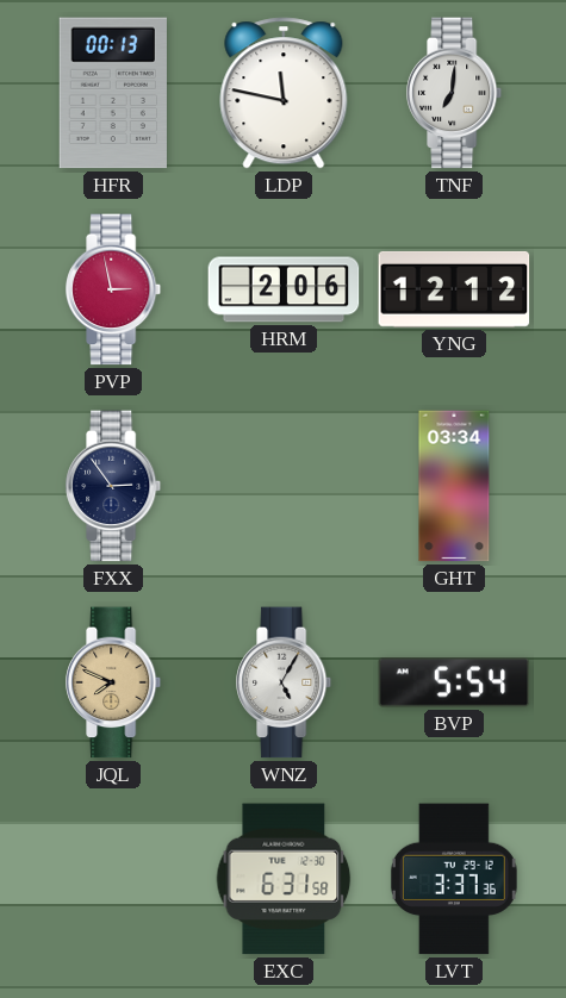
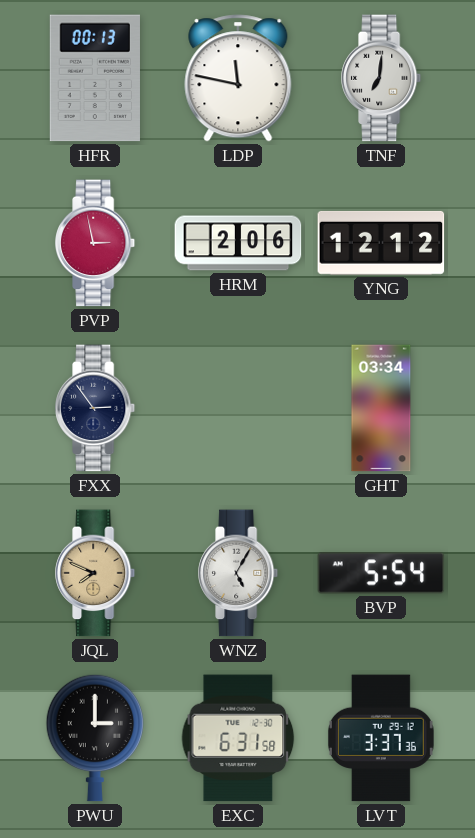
PWU: none -> 3:00 (94, 738)
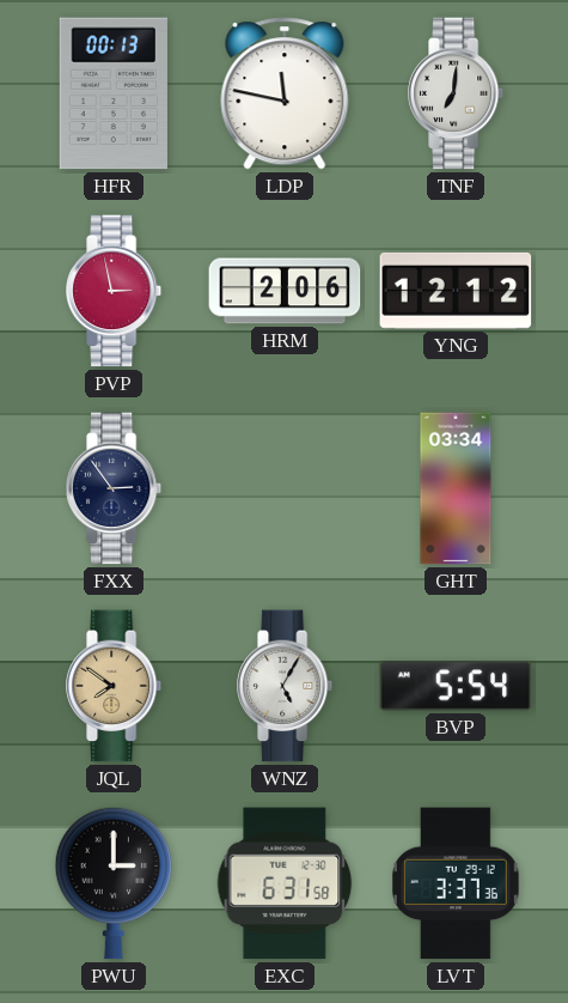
JQL: 7:49 -> 7:51 (115, 686)
